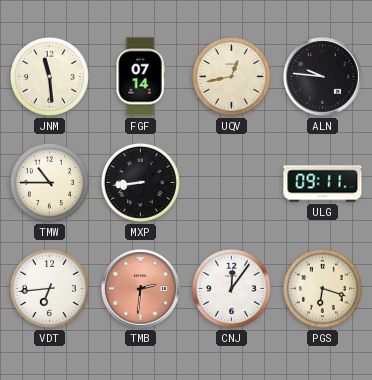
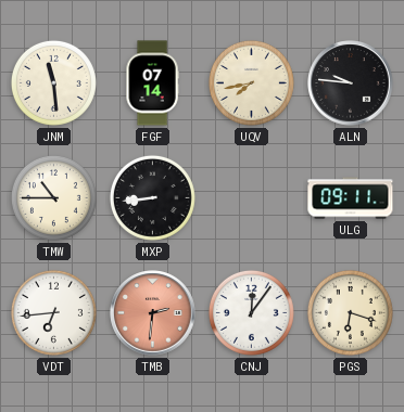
UQV: 12:43 -> 7:43 (251, 82)
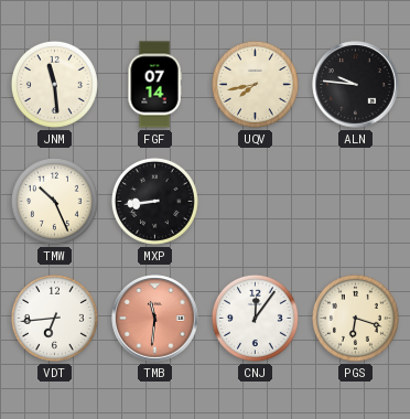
TMW: 10:45 -> 10:26 (54, 201)
ULG: 09:11 -> none (351, 198)
TMB: 2:31 -> 11:31 (155, 319)
